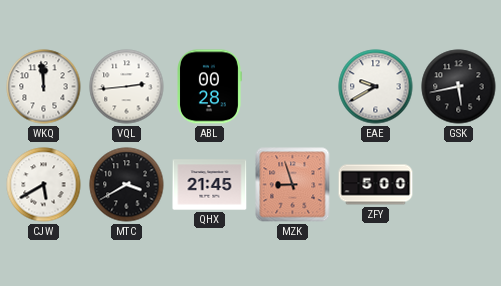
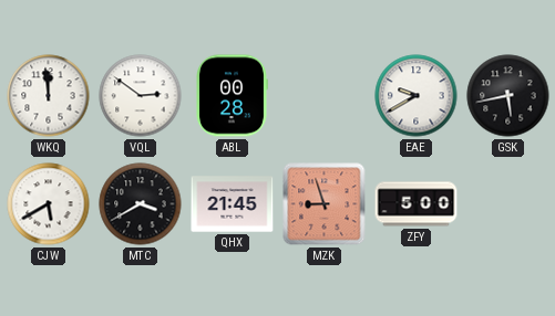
VQL: 2:44 -> 2:51 (141, 96)
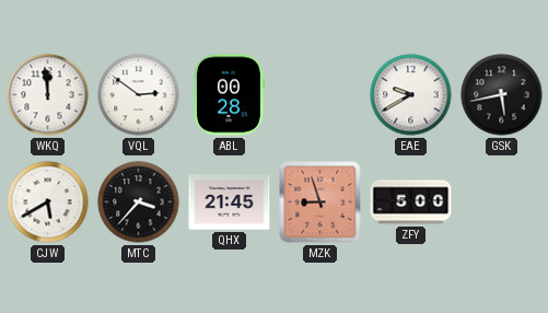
MTC: 3:40 -> 3:37 (139, 202)
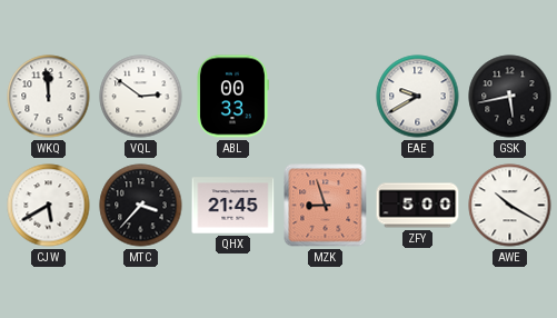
ABL: 00:28 -> 00:33 (233, 97)
AWE: none -> 10:20 (510, 206)
